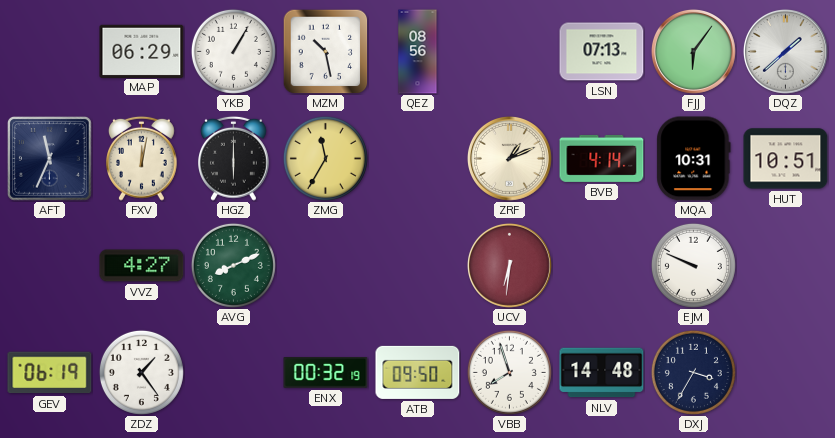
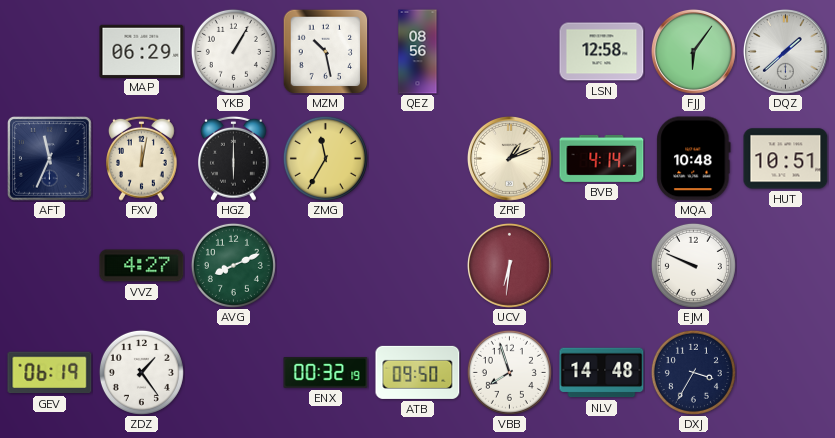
LSN: 07:13 -> 12:58 (602, 52)
MQA: 10:31 -> 10:48 (694, 159)
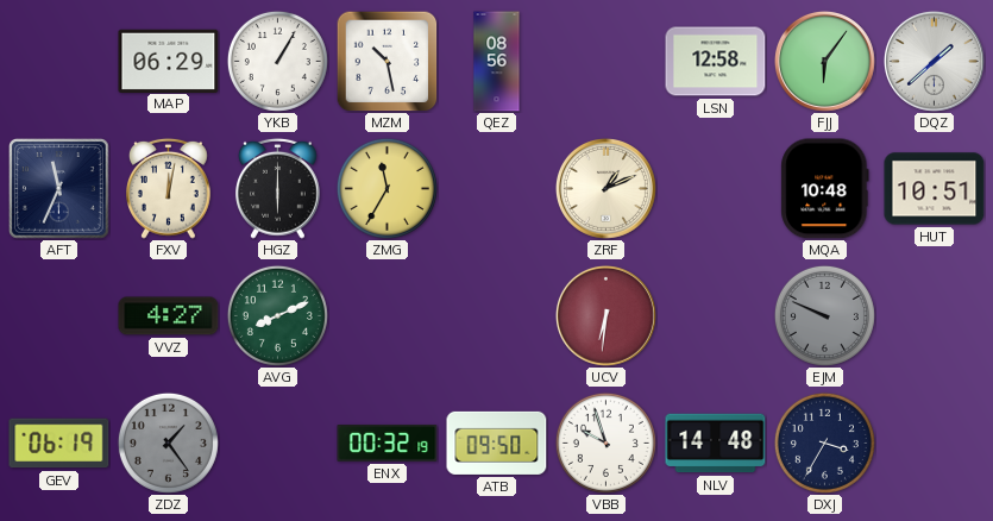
BVB: 4:14 -> none (602, 158)
EJM dial: white -> grey (824, 315)
ZDZ dial: white -> grey (168, 442)
VBB: 7:57 -> 9:57 (605, 442)
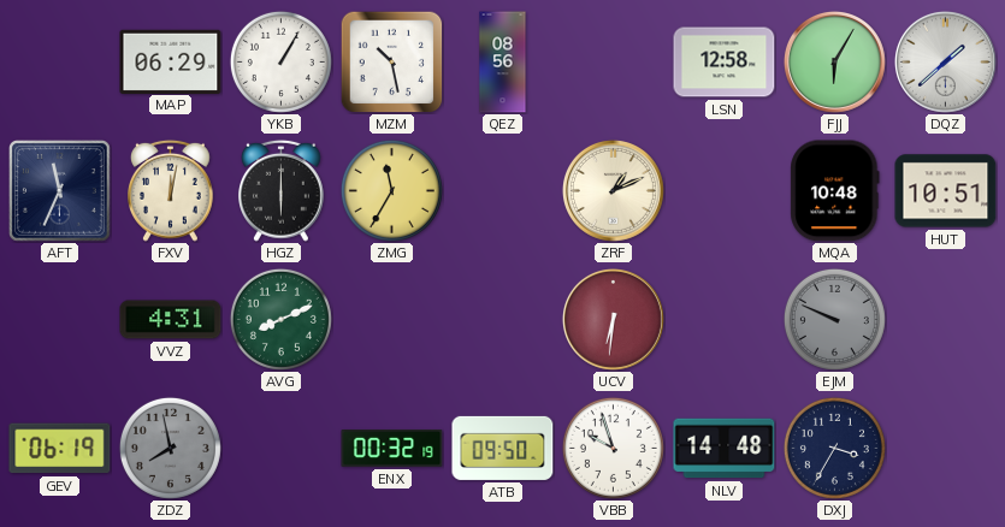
FJJ: 6:06 -> 6:05 (834, 61)
VVZ: 4:27 -> 4:31 (171, 320)
ZDZ: 1:24 -> 7:58 (170, 448)
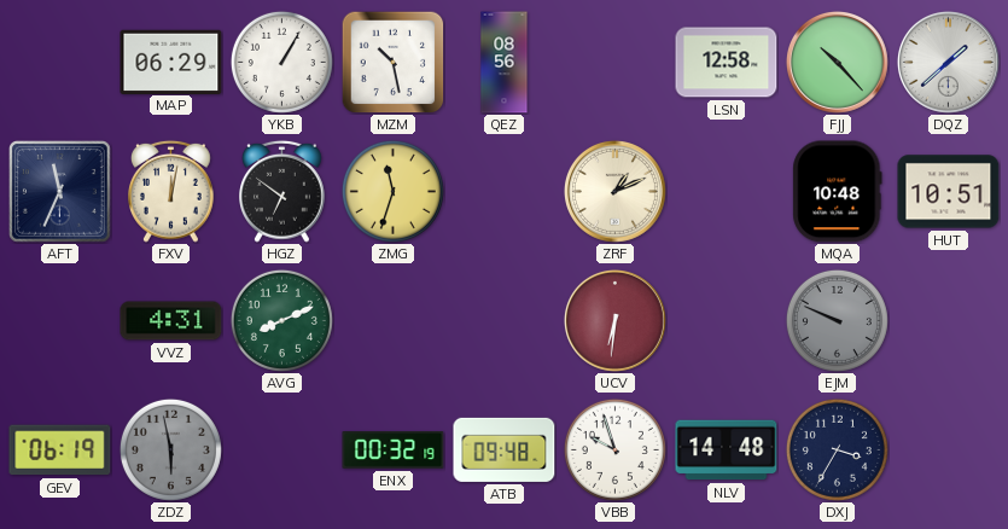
FJJ: 6:05 -> 10:23 (837, 62)
HGZ: 6:00 -> 6:51 (282, 191)
ZMG: 11:35 -> 11:33 (392, 191)
ZDZ: 7:58 -> 5:58 (170, 449)
ATB: 09:50 -> 09:48 (505, 449)
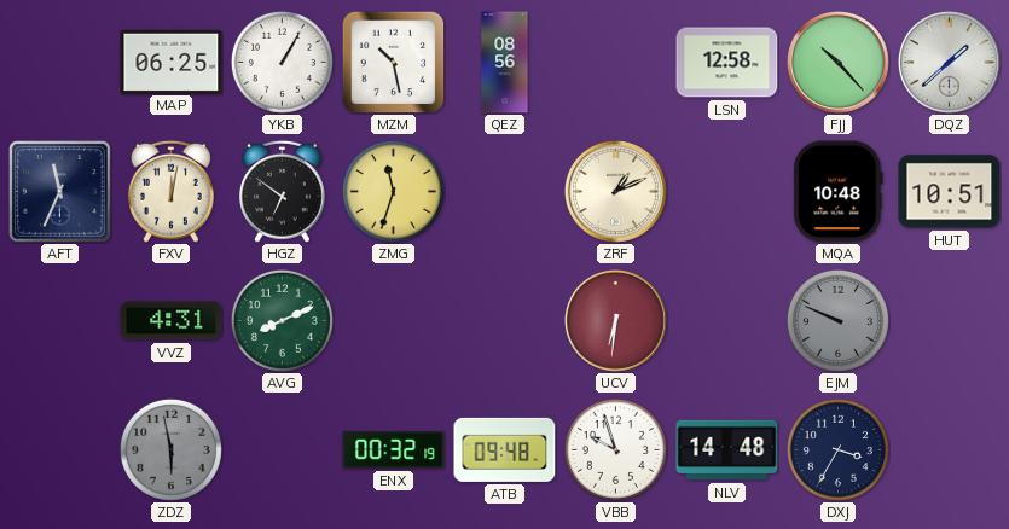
MAP: 06:29 -> 06:25 (172, 62)
GEV: 06:19 -> none (60, 450)
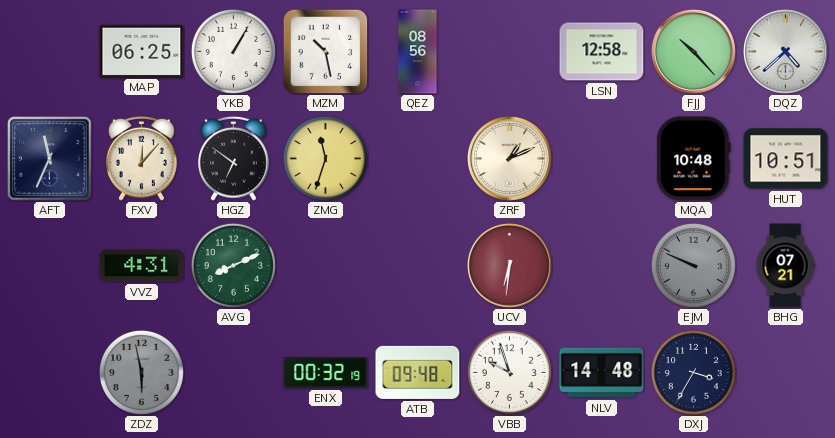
DQZ: 1:38 -> 4:38 (785, 51)
FXV: 12:02 -> 12:07 (142, 158)
BHG: none -> 07:21 (785, 266)
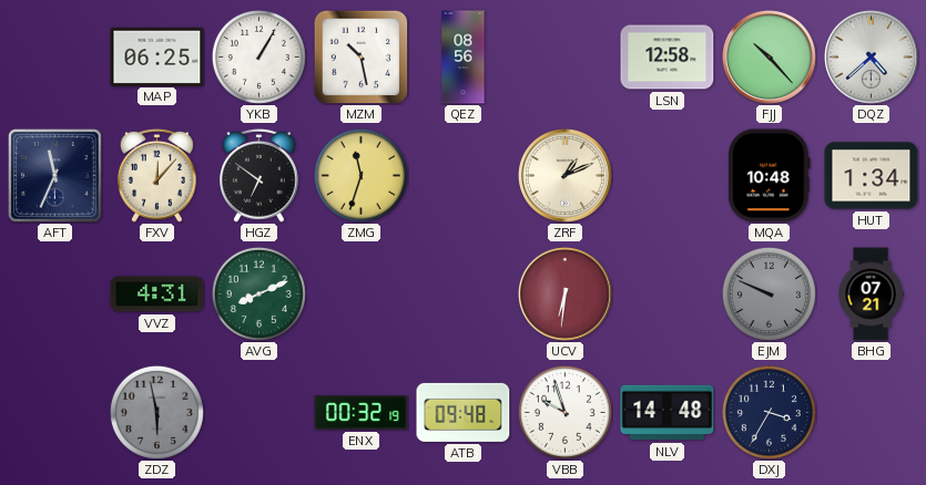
HUT: 10:51 -> 1:34 (872, 176)
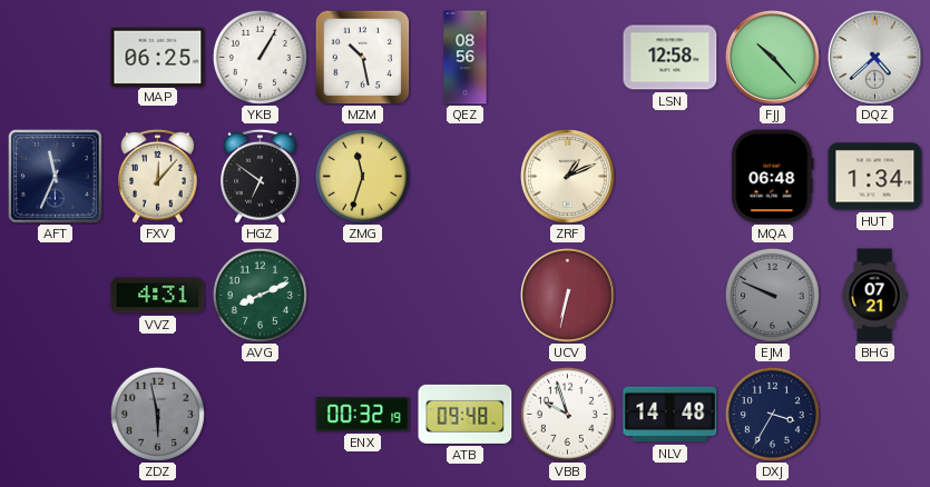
MQA: 10:48 -> 06:48 (773, 177)
UCV: 6:31 -> 6:32 (567, 295)
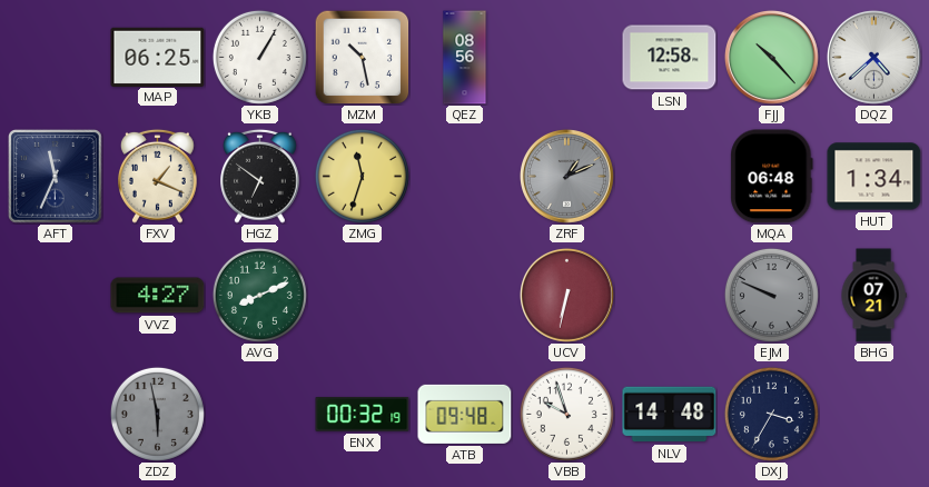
FXV: 12:07 -> 1:19 (158, 176)
ZRF dial: cream -> grey (566, 176)
VVZ: 4:31 -> 4:27 (158, 296)
